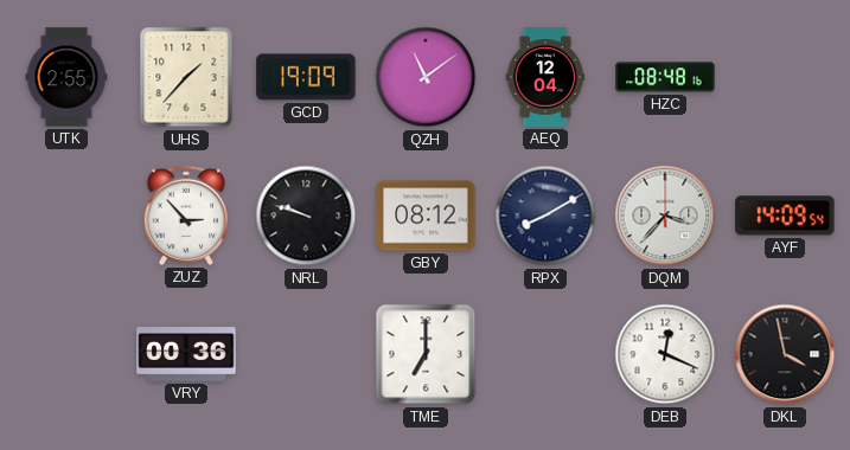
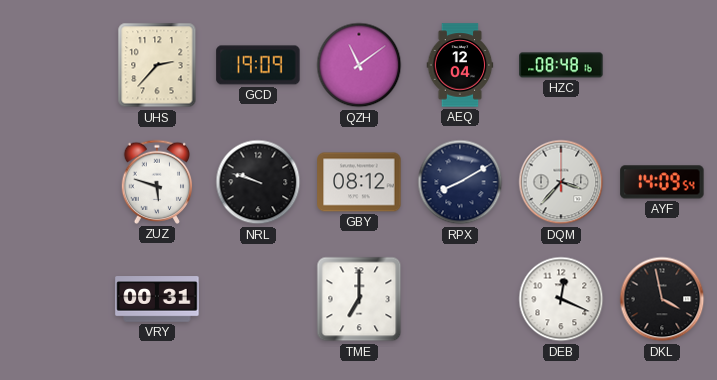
UTK: 2:55 -> none (66, 77)
UHS: 1:37 -> 2:37 (157, 65)
ZUZ: 2:53 -> 5:48 (157, 182)
VRY: 00:36 -> 00:31 (157, 299)
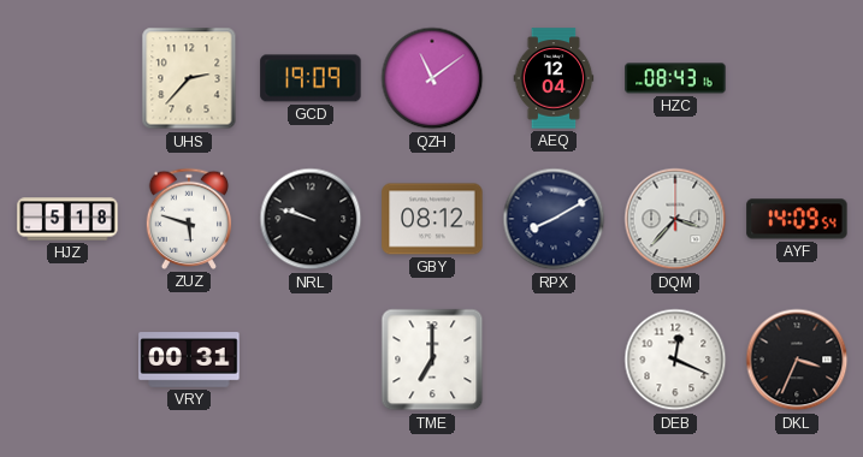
HZC: 08:48 -> 08:43 (675, 78)
HJZ: none -> 5:18 (67, 219)
DKL: 3:58 -> 3:34 (797, 360)
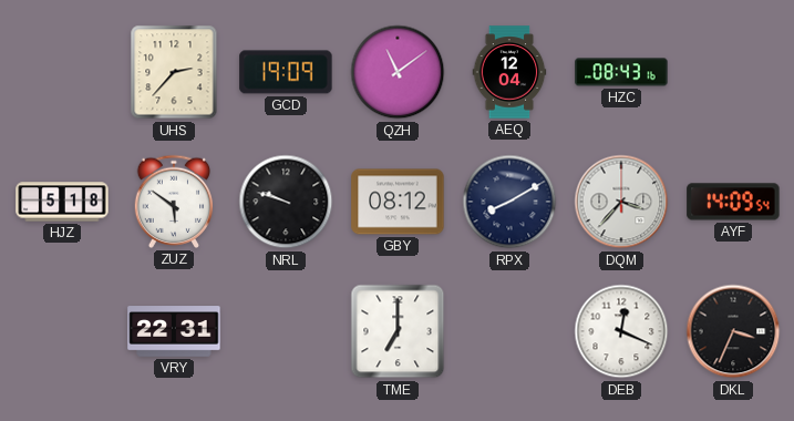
ZUZ: 5:48 -> 5:51 (174, 202)
VRY: 00:31 -> 22:31 (174, 331)
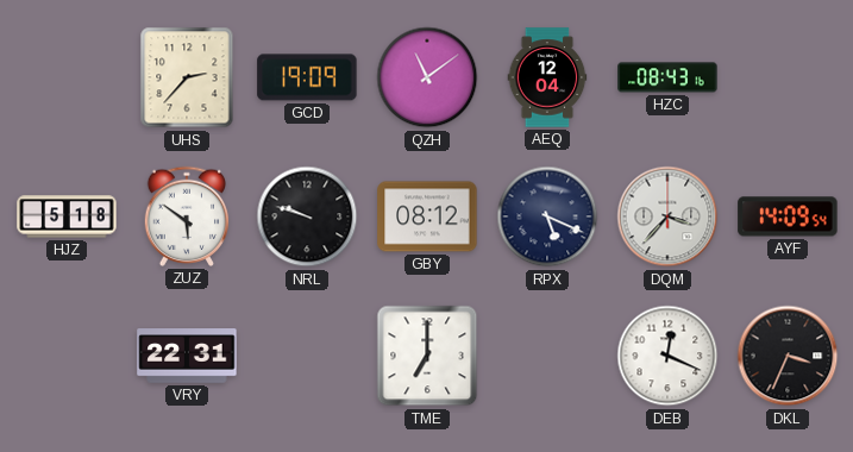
RPX: 8:10 -> 5:19 (547, 216)
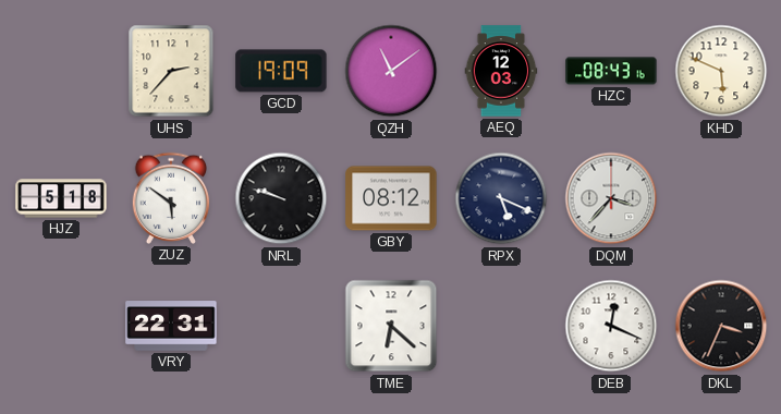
AEQ: 12:04 -> 12:03 (501, 71)
KHD: none -> 5:49 (721, 71)
AYF: 14:09 -> none (788, 216)
TME: 7:00 -> 6:22 (391, 326)
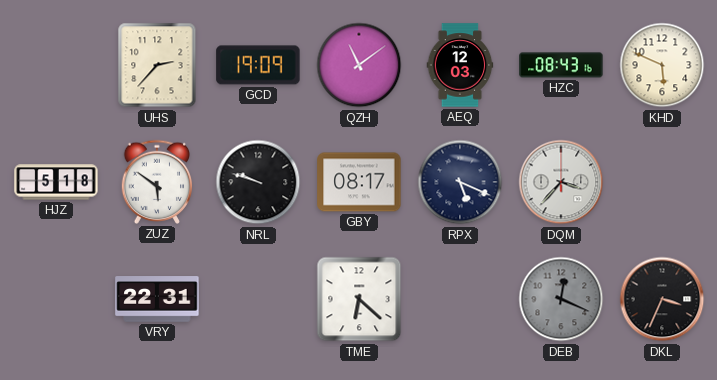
GBY: 08:12 -> 08:17 (359, 182)
DEB dial: white -> grey (561, 299)
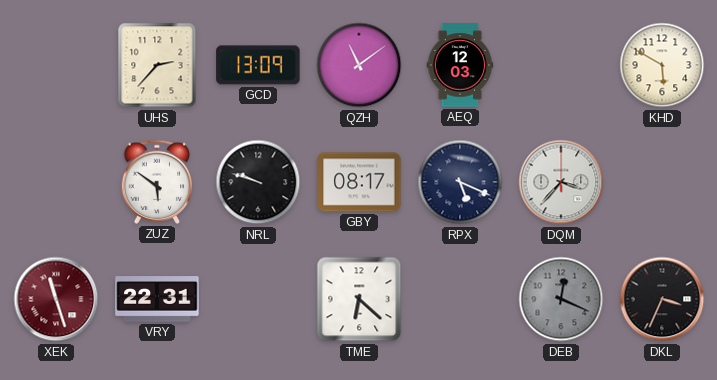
GCD: 19:09 -> 13:09 (258, 65)
HZC: 08:43 -> none (561, 65)
KHD: 5:49 -> 5:50 (662, 65)
HJZ: 5:18 -> none (56, 182)
XEK: none -> 11:27 (56, 299)
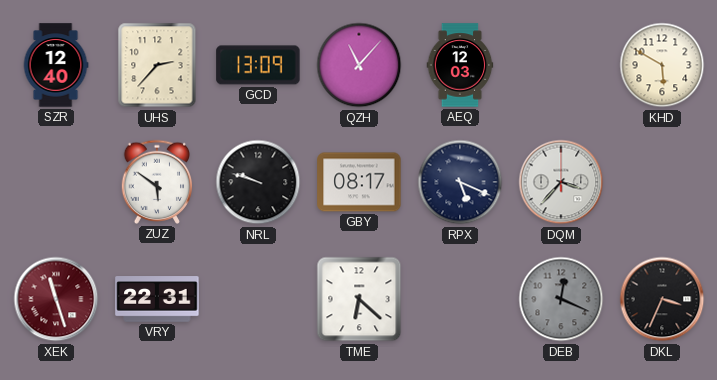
SZR: none -> 12:40 (56, 65)
QZH: 11:09 -> 11:07 (359, 65)
